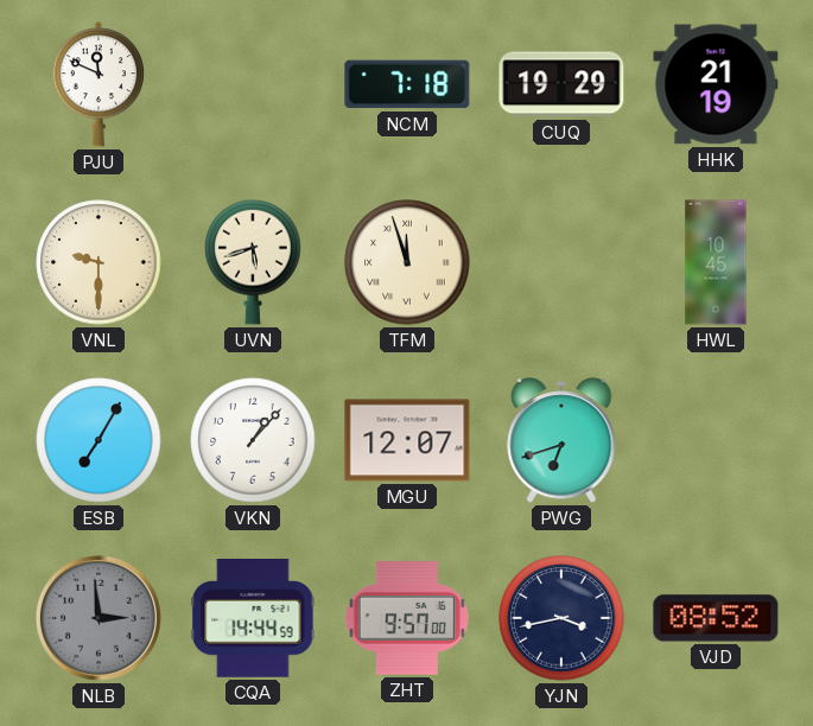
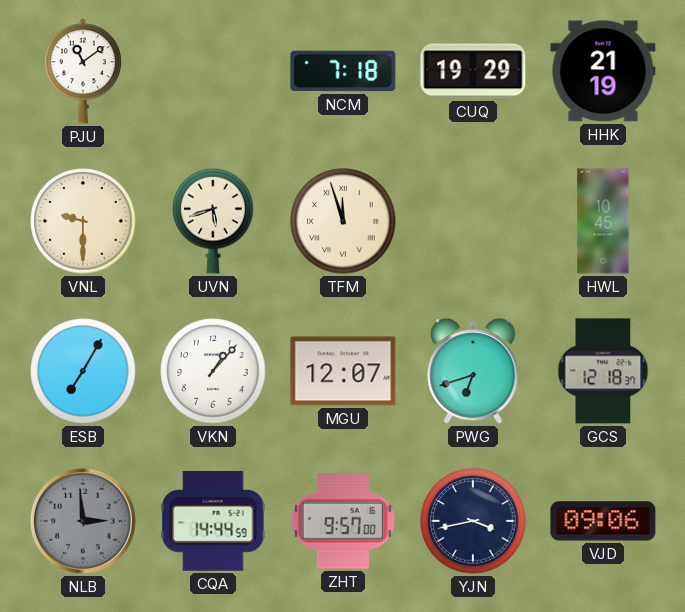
PJU: 11:49 -> 11:09 (83, 71)
GCS: none -> 12:18 (603, 371)
VJD: 08:52 -> 09:06 (603, 521)
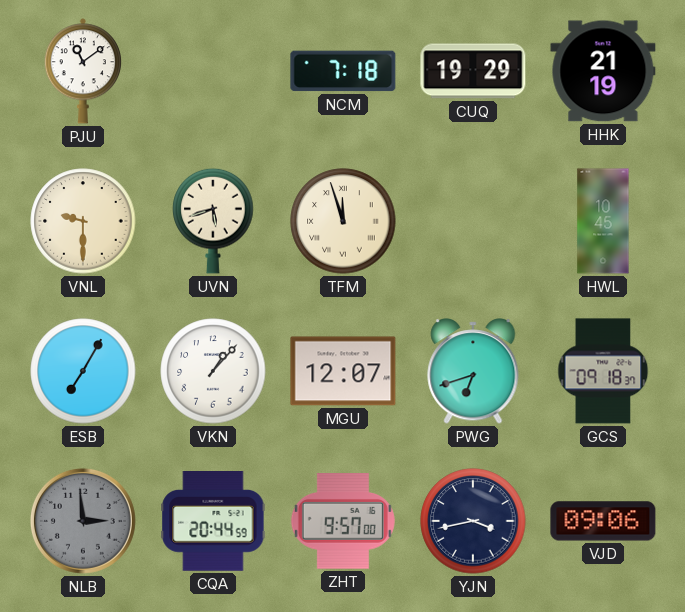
GCS: 12:18 -> 09:18 (603, 371)
CQA: 14:44 -> 20:44 (213, 522)
